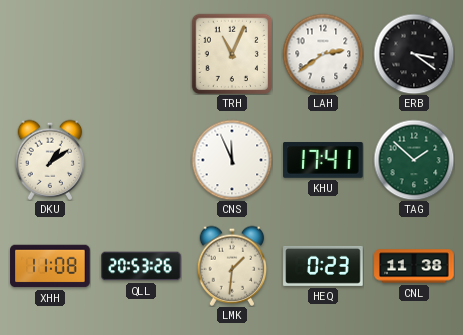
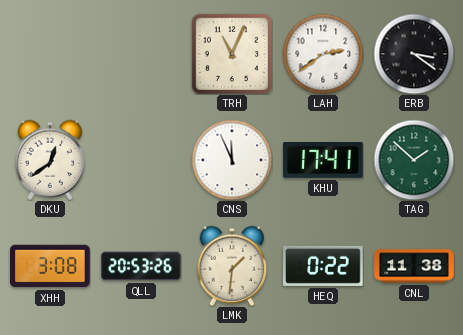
DKU: 1:09 -> 12:39 (50, 160)
XHH: 11:08 -> 3:08 (50, 266)
HEQ: 0:23 -> 0:22 (323, 266)
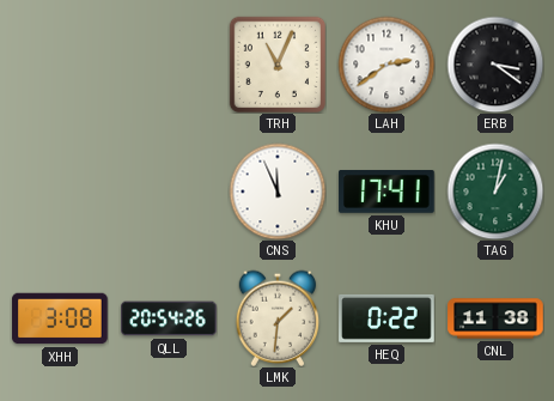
DKU: 12:39 -> none (50, 160)
TAG: 1:52 -> 1:02 (495, 192)
QLL: 20:53 -> 20:54 (169, 318)
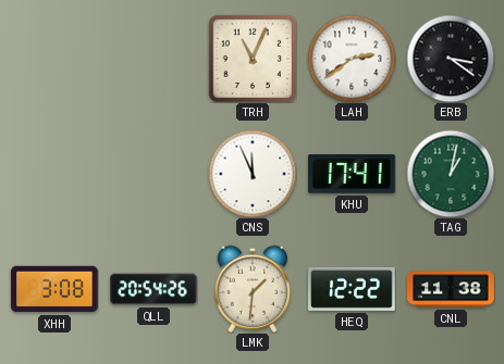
HEQ: 0:22 -> 12:22 (352, 289)
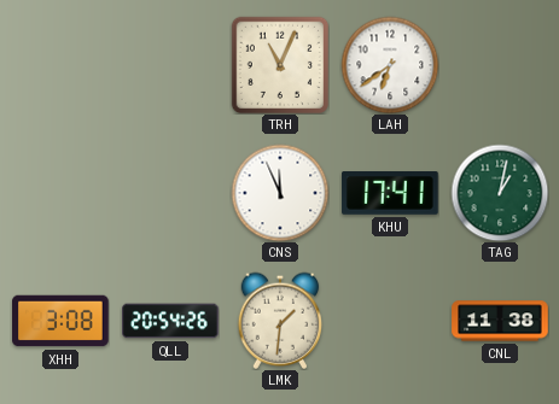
LAH: 2:39 -> 6:39 (390, 65)
ERB: 3:21 -> none (451, 59)
HEQ: 12:22 -> none (352, 289)
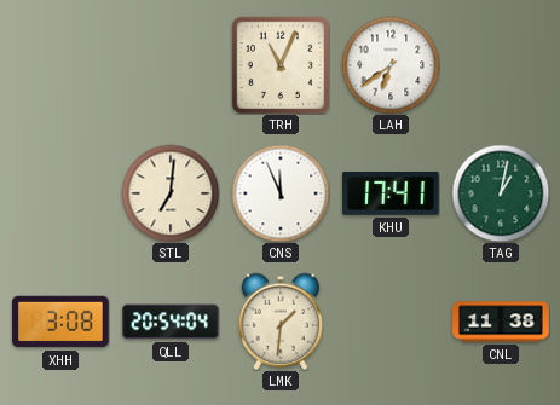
STL: none -> 7:01 (171, 193)
QLL: 20:54:26 -> 20:54:04 (171, 322)
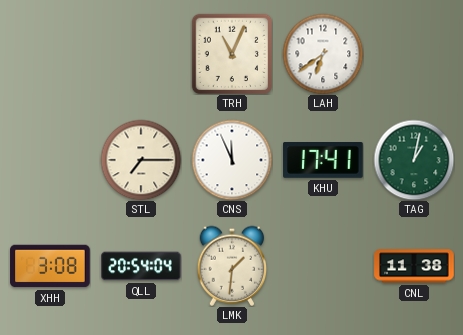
STL: 7:01 -> 7:15 (141, 160)
